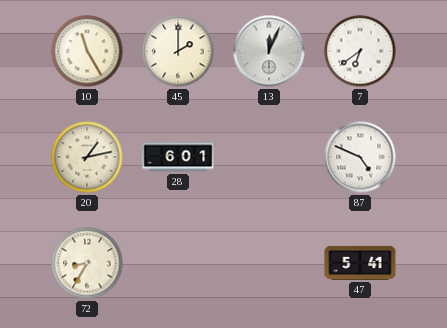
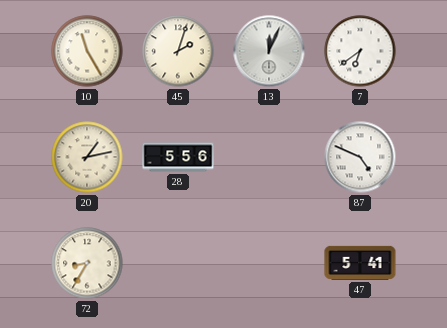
45: 2:00 -> 2:03 (178, 51)
28: 6:01 -> 5:56 (178, 157)
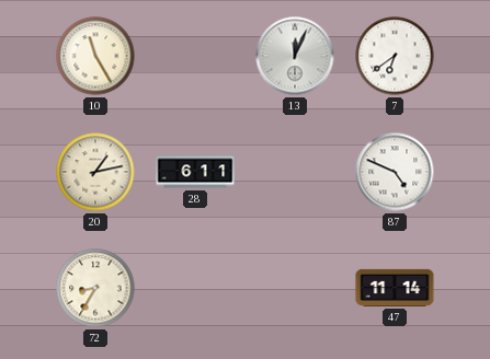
45: 2:03 -> none (178, 51)
28: 5:56 -> 6:11 (195, 172)
47: 5:41 -> 11:14 (395, 288)
